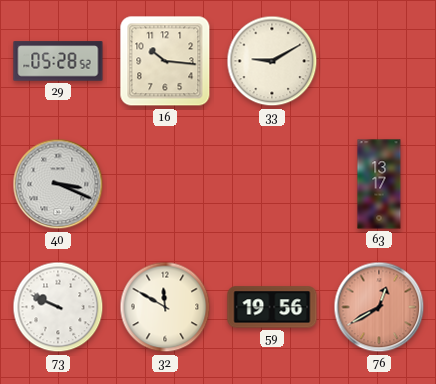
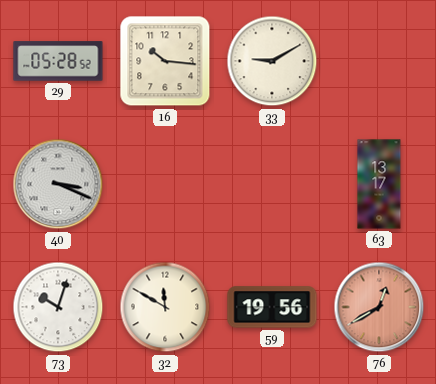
73: 9:49 -> 10:03 (58, 307)
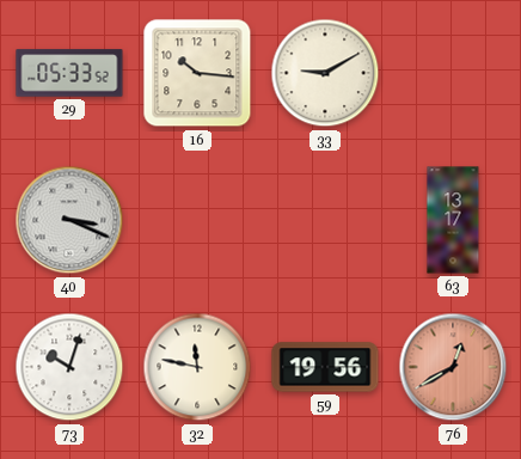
29: 05:28 -> 05:33 (69, 73)
32: 11:50 -> 11:47 (197, 367)
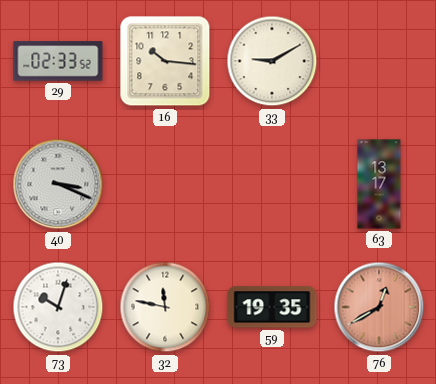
29: 05:33 -> 02:33 (58, 61)
59: 19:56 -> 19:35 (272, 307)
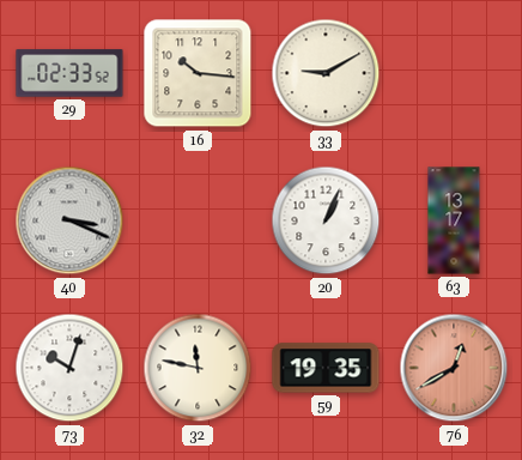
20: none -> 1:04 (326, 220)
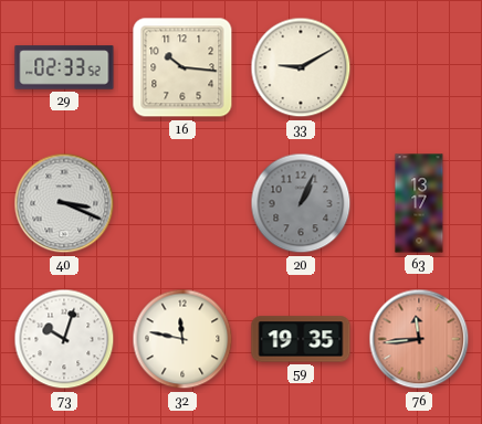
20 dial: white -> grey (301, 203)
76: 12:40 -> 11:44 (419, 339)
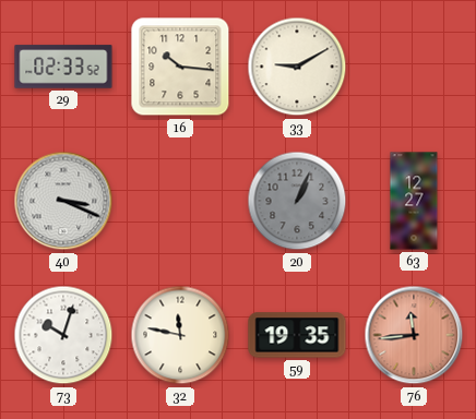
63: 13:17 -> 12:27 (414, 201)
